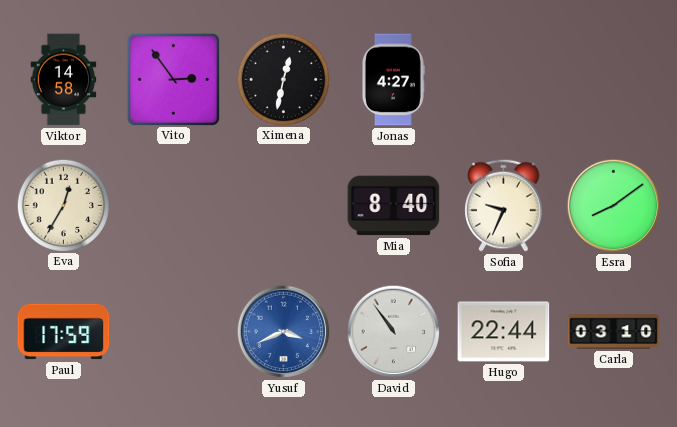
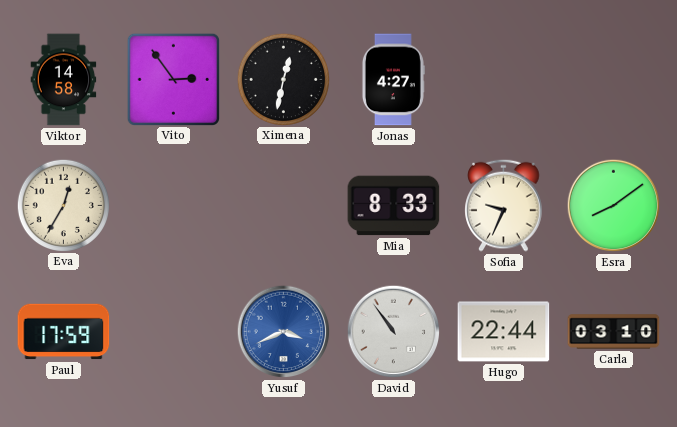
Mia: 8:40 -> 8:33 (394, 206)
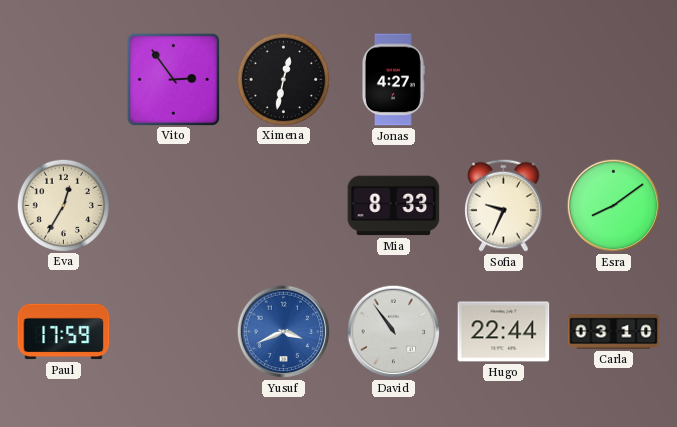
Viktor: 14:58 -> none (64, 80)
